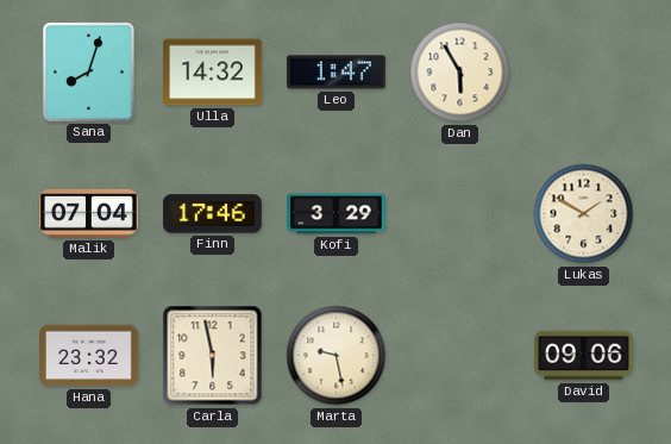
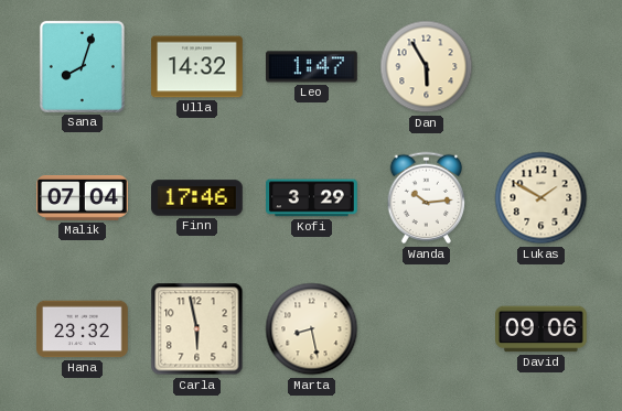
Wanda: none -> 10:14 (427, 198)
Marta: 9:28 -> 8:28 (312, 329)
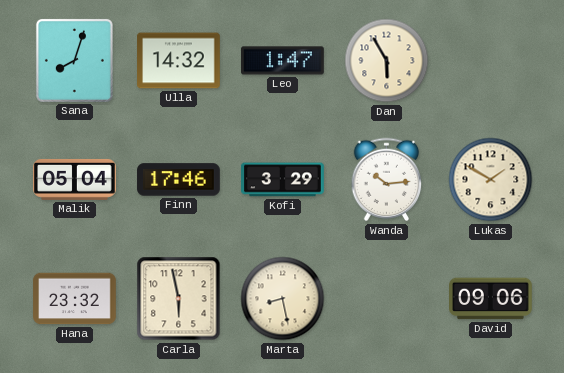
Malik: 07:04 -> 05:04 (75, 179)
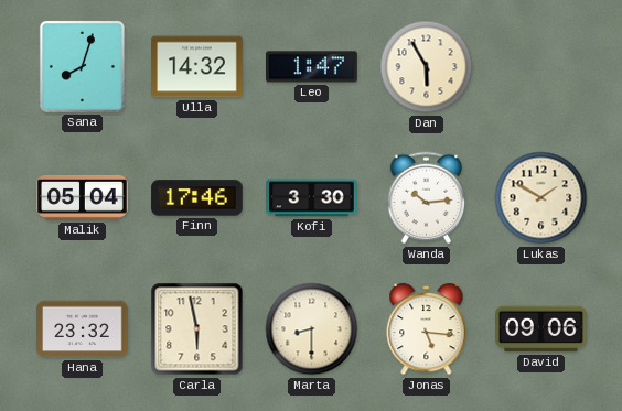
Kofi: 3:29 -> 3:30 (312, 198)
Marta: 8:28 -> 8:30 (312, 329)
Jonas: none -> 5:16 (427, 329)
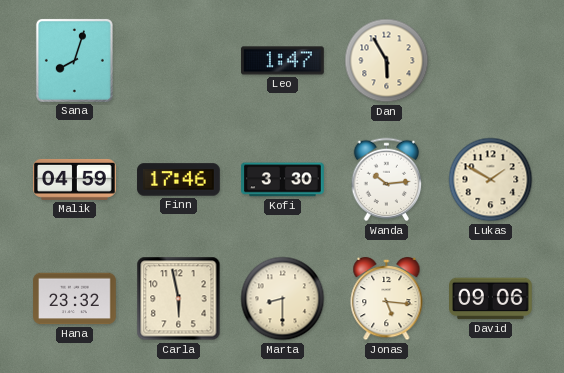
Ulla: 14:32 -> none (197, 67)
Malik: 05:04 -> 04:59 (75, 179)
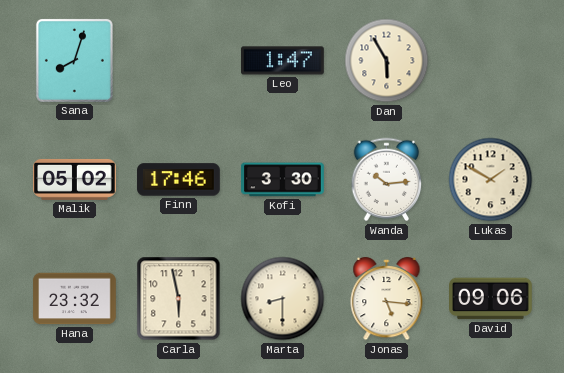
Malik: 04:59 -> 05:02 (75, 179)
